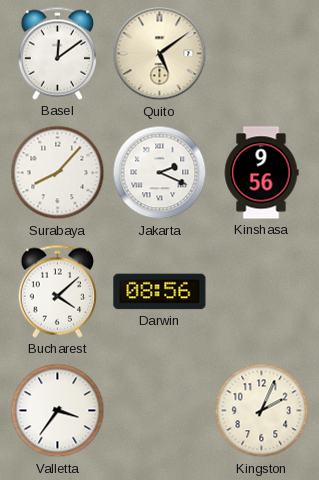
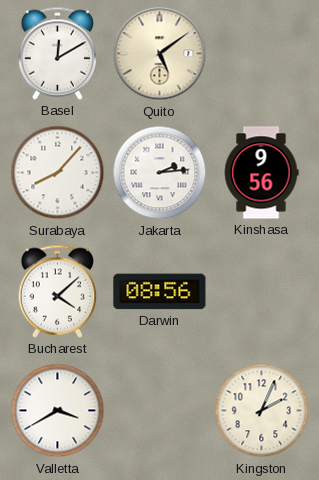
Basel: 12:09 -> 12:10 (58, 53)
Jakarta: 2:19 -> 2:14 (160, 173)
Valletta: 3:36 -> 3:40 (58, 411)
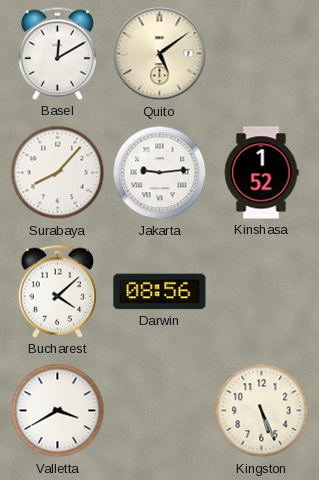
Jakarta: 2:14 -> 9:14 (160, 173)
Kinshasa: 9:56 -> 1:52 (261, 173)
Kingston: 2:04 -> 5:26 (262, 411)
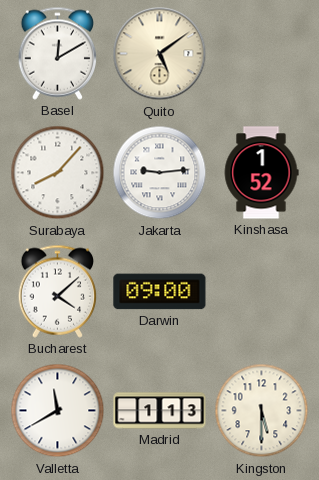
Darwin: 08:56 -> 09:00 (160, 292)
Valletta: 3:40 -> 11:40 (58, 411)
Madrid: none -> 1:13 (160, 411)
Kingston: 5:26 -> 5:30 (262, 411)
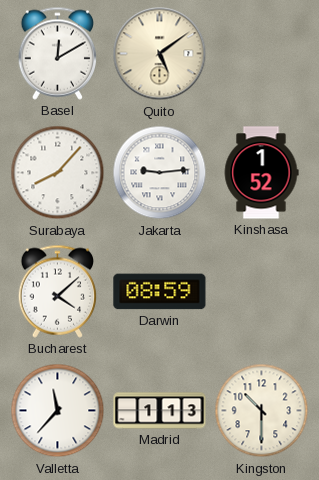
Darwin: 09:00 -> 08:59 (160, 292)
Valletta: 11:40 -> 11:37 (58, 411)
Kingston: 5:30 -> 10:30 (262, 411)
